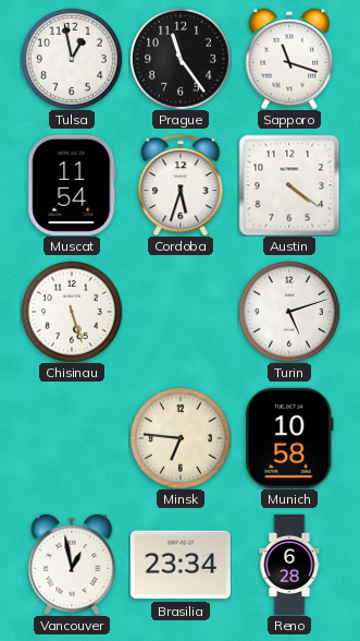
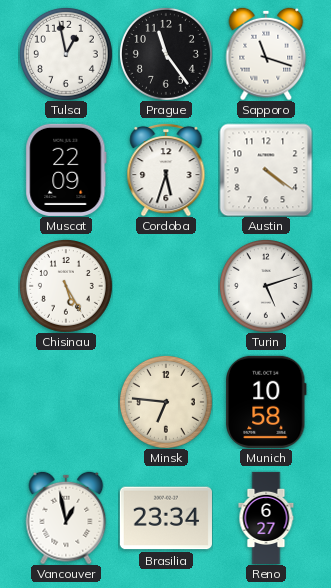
Muscat: 11:54 -> 22:09 (66, 170)
Chisinau: 5:27 -> 5:25 (66, 286)
Reno: 6:28 -> 6:27 (266, 517)
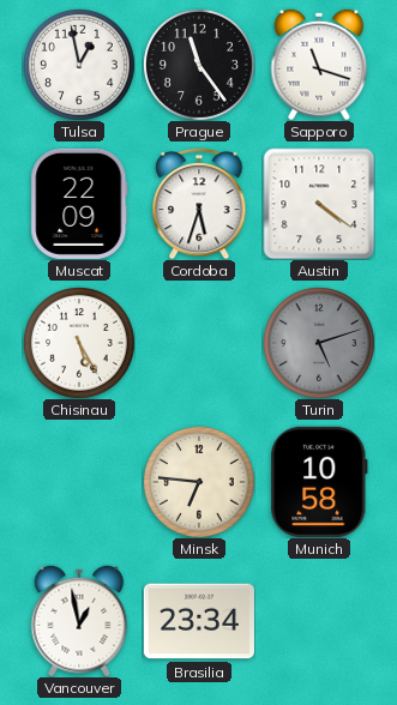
Turin dial: white -> grey (319, 343)
Reno: 6:27 -> none (266, 517)
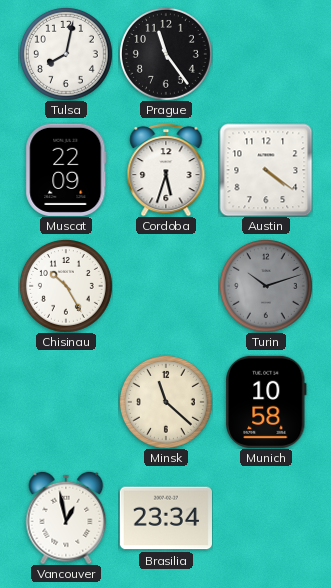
Tulsa: 12:58 -> 8:02 (66, 54)
Sapporo: 11:18 -> none (319, 65)
Chisinau: 5:25 -> 10:25 (66, 286)
Turin: 5:12 -> 10:12 (266, 286)
Minsk: 6:46 -> 11:22 (166, 402)
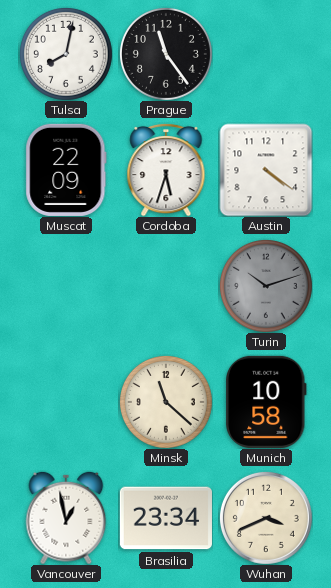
Chisinau: 10:25 -> none (66, 286)
Wuhan: none -> 3:41 (266, 518)
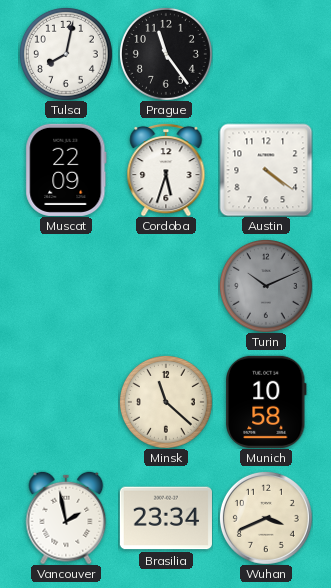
Turin: 10:12 -> 10:11 (266, 286)
Vancouver: 12:58 -> 1:58 (66, 518)
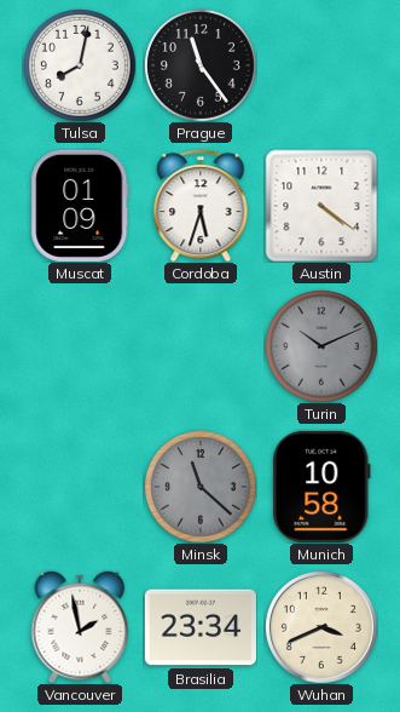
Muscat: 22:09 -> 01:09 (80, 206)
Minsk dial: cream -> grey (201, 487)
